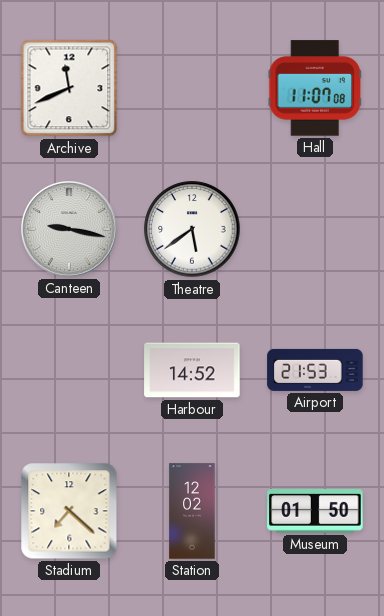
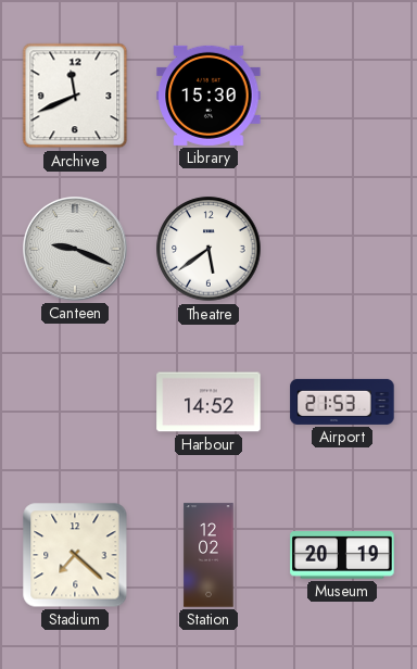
Library: none -> 15:30 (208, 96)
Hall: 11:07 -> none (315, 88)
Canteen: 9:17 -> 9:19 (75, 249)
Museum: 01:50 -> 20:19 (342, 555)
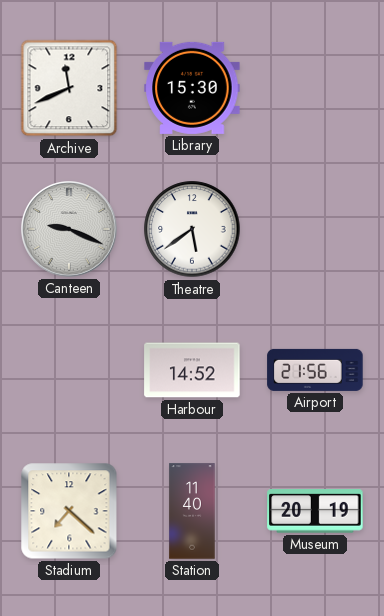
Airport: 21:53 -> 21:56 (315, 370)
Station: 12:02 -> 11:40 (192, 511)
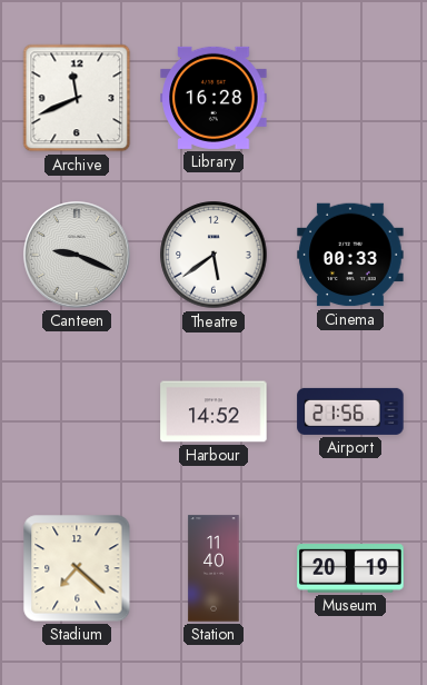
Library: 15:30 -> 16:28 (213, 98)
Cinema: none -> 00:33 (350, 255)
